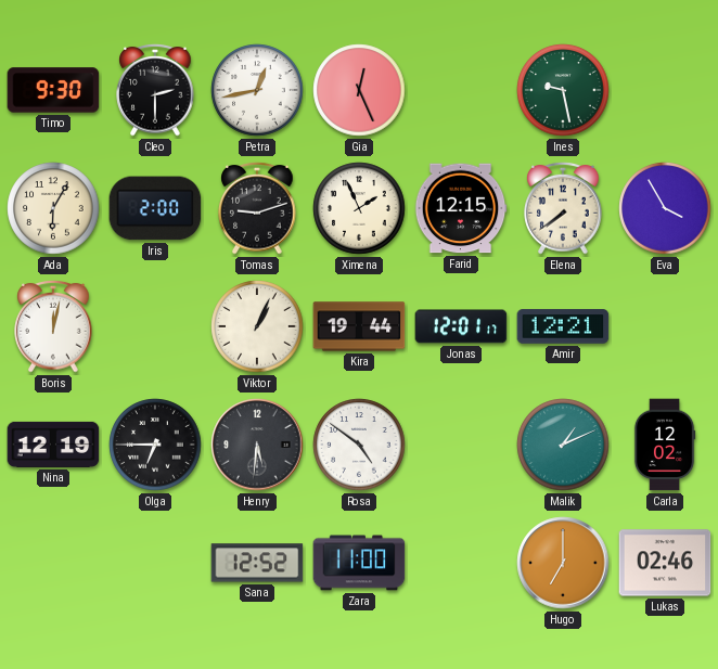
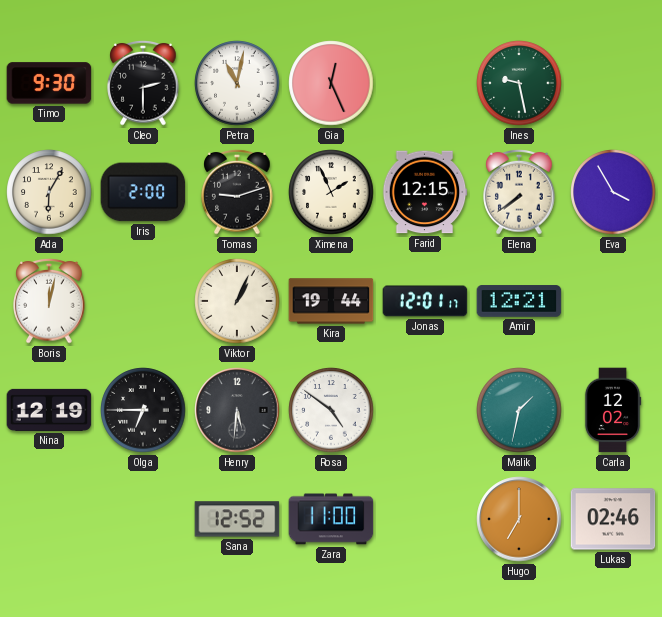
Petra: 12:43 -> 11:02 (237, 83)
Malik: 1:11 -> 1:32 (519, 410)
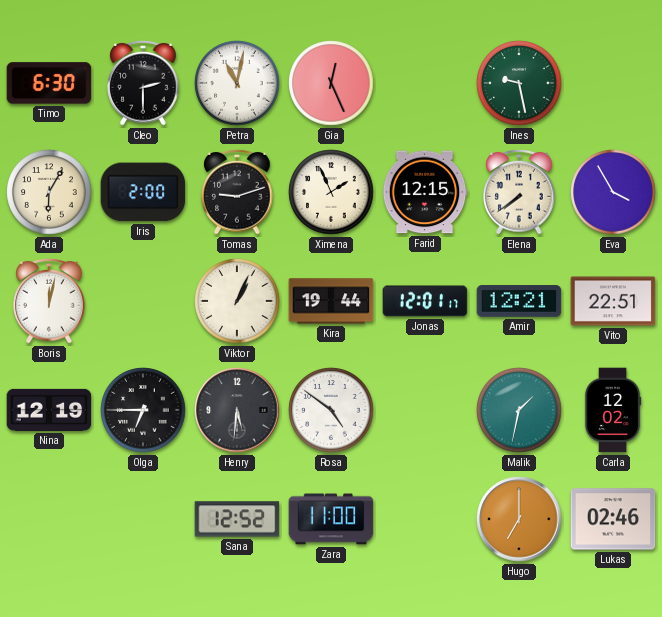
Timo: 9:30 -> 6:30 (49, 83)
Vito: none -> 22:51 (613, 301)
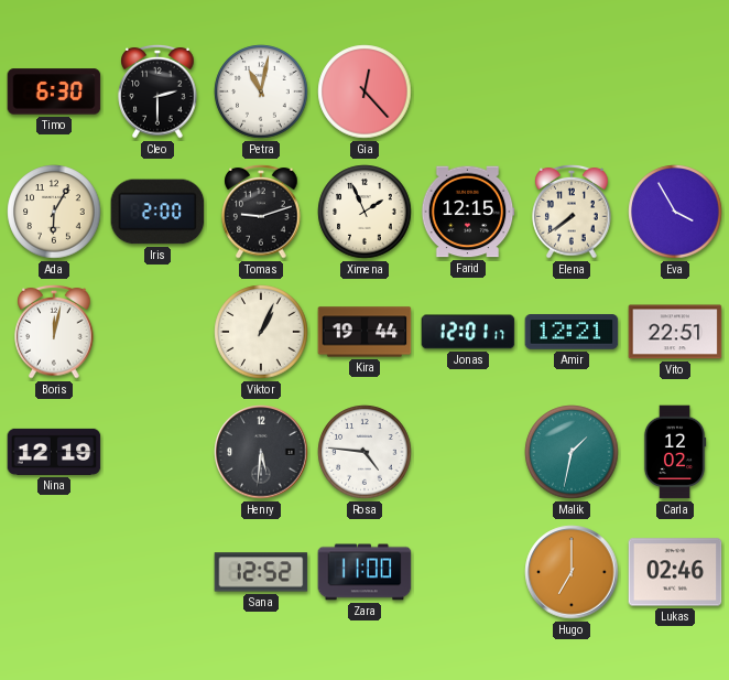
Gia: 12:26 -> 12:23 (364, 91)
Ines: 9:28 -> none (519, 83)
Olga: 6:45 -> none (143, 410)
Rosa: 4:51 -> 4:46 (364, 452)
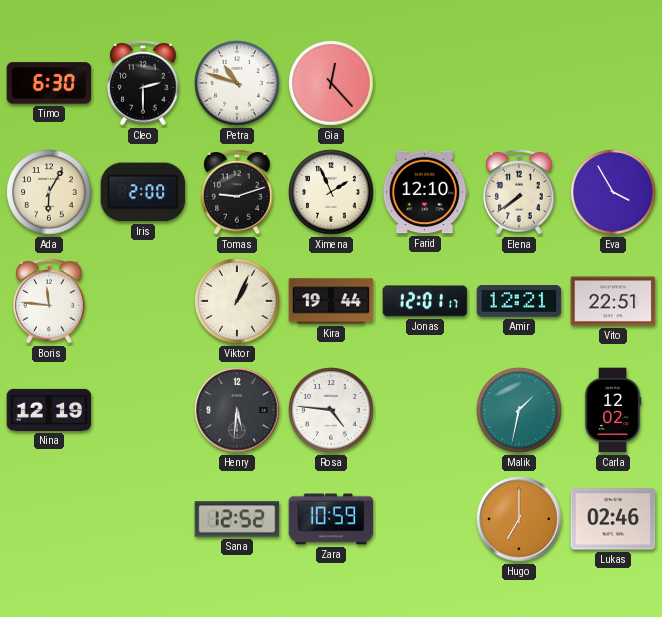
Petra: 11:02 -> 10:48 (237, 83)
Farid: 12:15 -> 12:10 (425, 192)
Boris: 12:02 -> 11:46 (49, 301)
Zara: 11:00 -> 10:59 (331, 519)
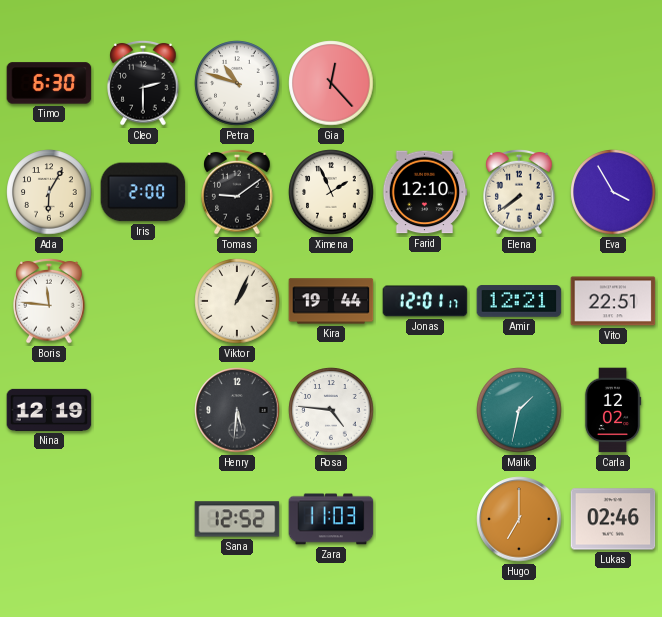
Tomas: 9:12 -> 9:09 (237, 192)
Zara: 10:59 -> 11:03 (331, 519)
